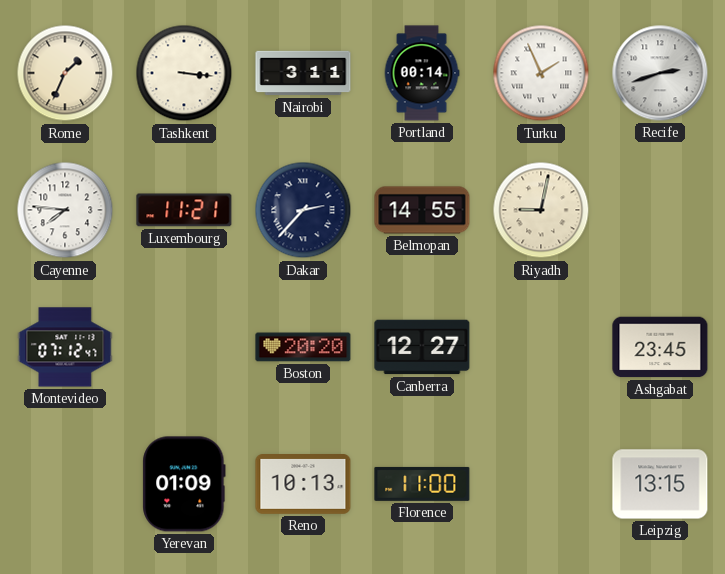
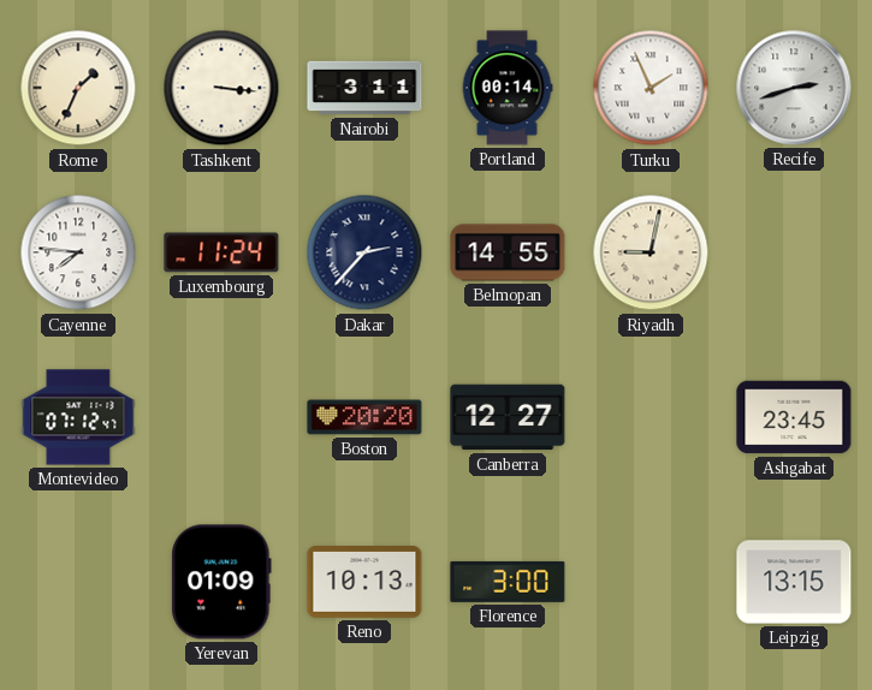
Luxembourg: 11:21 -> 11:24 (221, 252)
Florence: 11:00 -> 3:00 (508, 582)
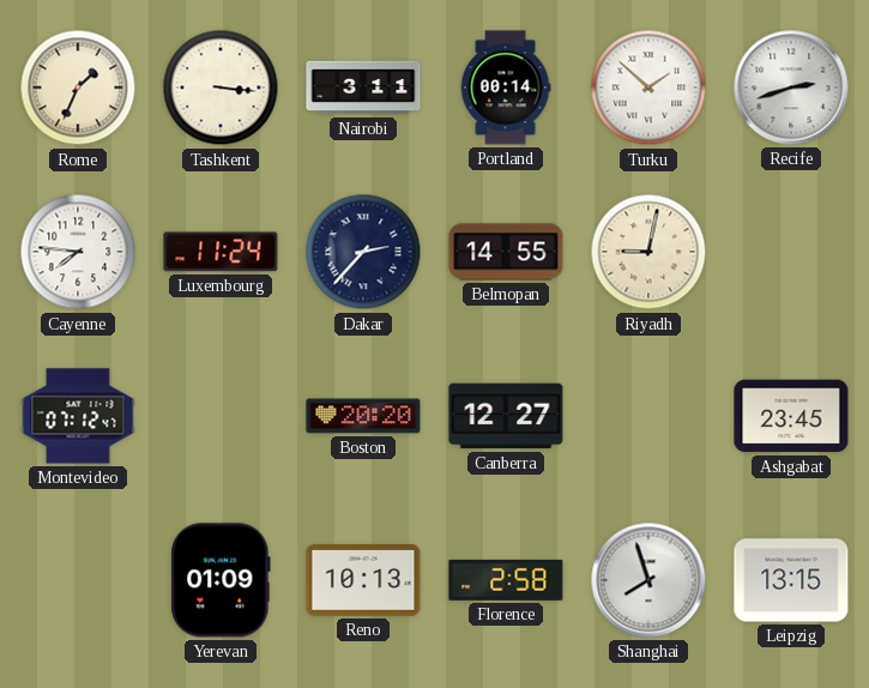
Turku: 1:56 -> 1:52 (648, 87)
Florence: 3:00 -> 2:58 (506, 580)
Shanghai: none -> 7:57 (648, 580)
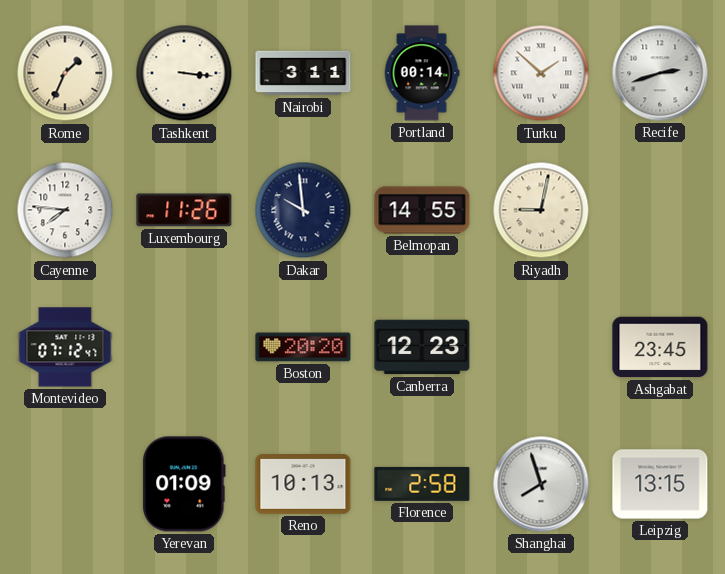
Luxembourg: 11:24 -> 11:26 (184, 210)
Dakar: 2:37 -> 9:59 (303, 210)
Canberra: 12:27 -> 12:23 (422, 347)
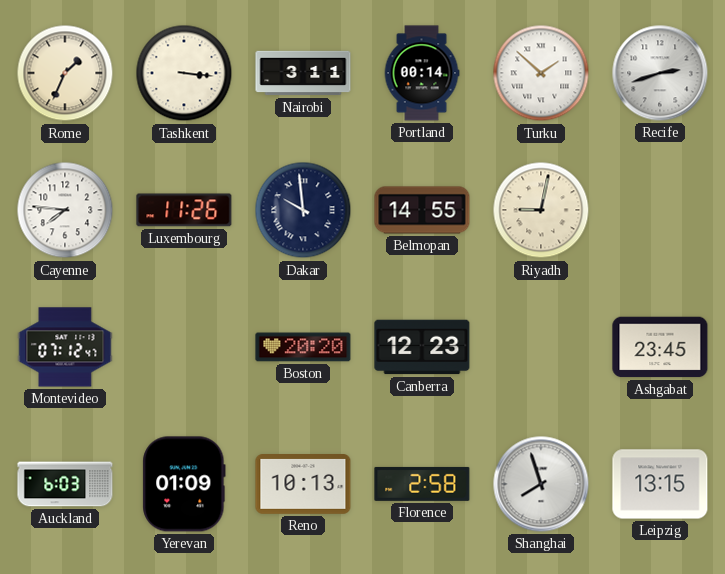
Auckland: none -> 6:03 (65, 484)
